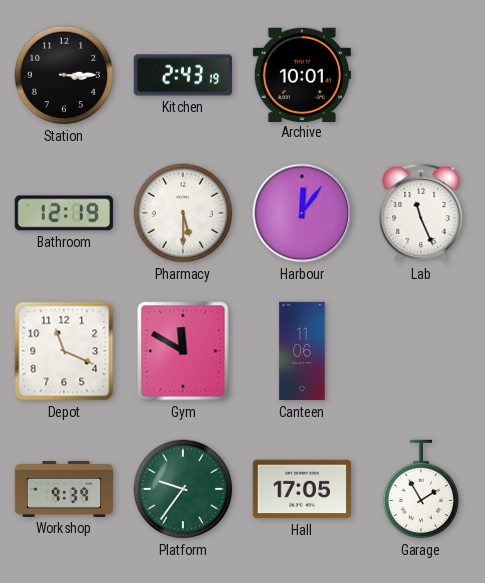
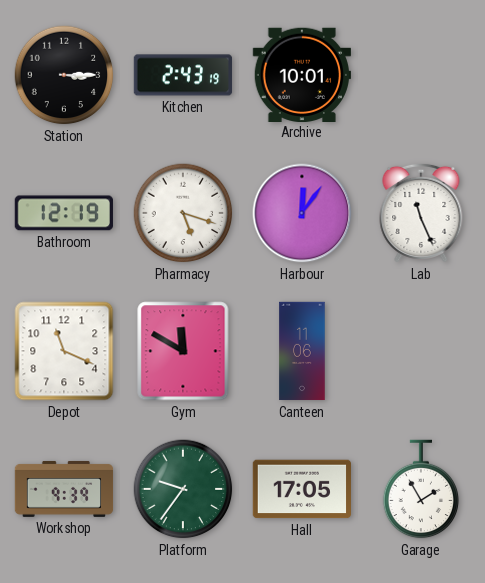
Pharmacy: 5:30 -> 5:18 (183, 213)
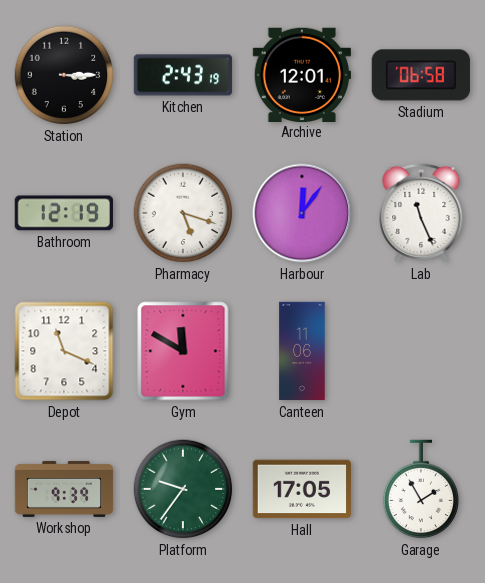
Archive: 10:01 -> 12:01 (301, 74)
Stadium: none -> 06:58 (421, 75)
